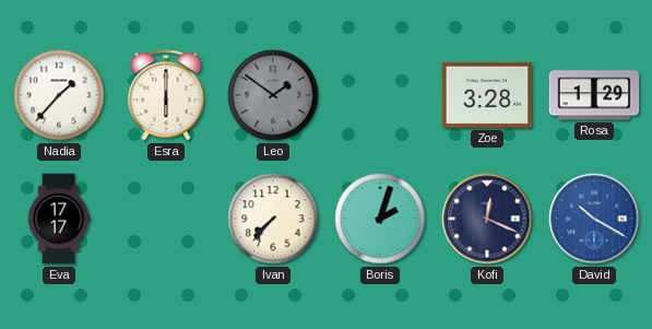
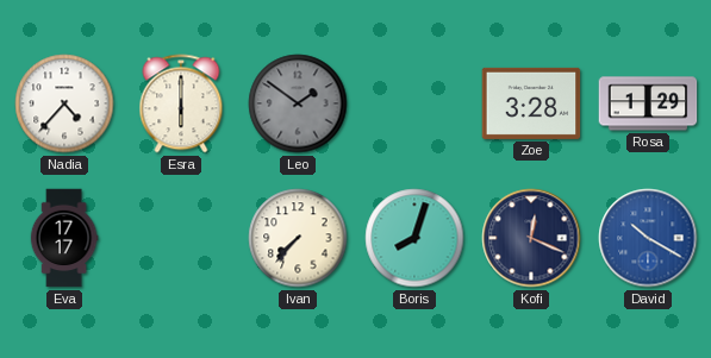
Nadia: 1:37 -> 4:37 (64, 103)
Boris: 2:03 -> 8:03 (414, 238)
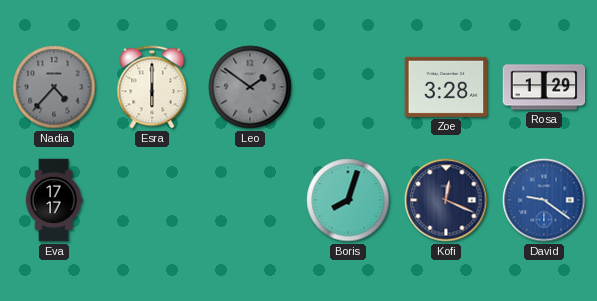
Nadia dial: white -> grey (54, 87)
Ivan: 7:37 -> none (298, 238)
David: 10:20 -> 9:21 (544, 200)
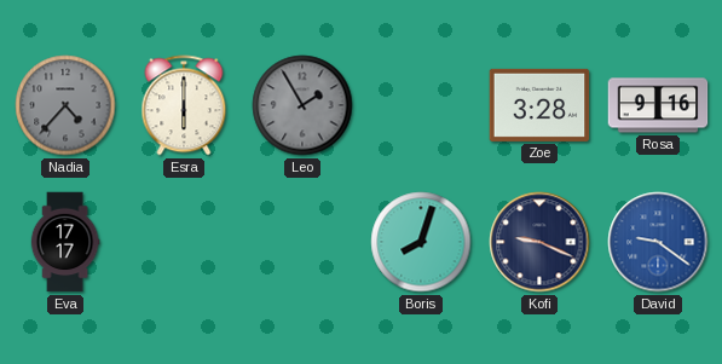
Leo: 1:51 -> 1:55 (302, 105)
Rosa: 1:29 -> 9:16 (658, 105)
Kofi: 12:19 -> 9:19 (539, 242)
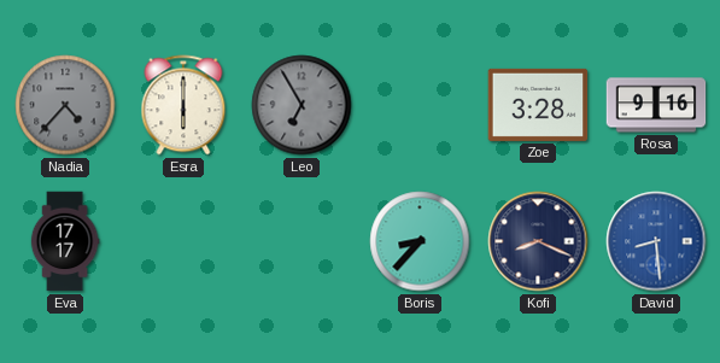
Leo: 1:55 -> 6:55 (302, 105)
Boris: 8:03 -> 8:37 (420, 241)
Kofi: 9:19 -> 8:19 (538, 241)
David: 9:21 -> 8:29 (656, 241)
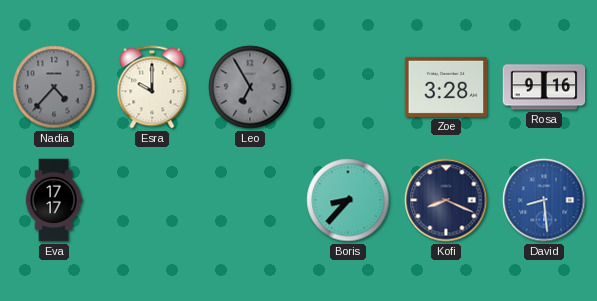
Esra: 6:00 -> 10:00 (152, 87)
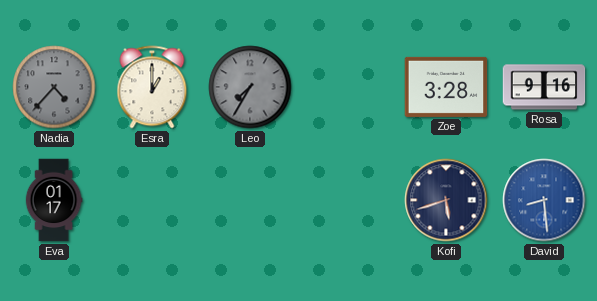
Esra: 10:00 -> 1:00 (152, 87)
Leo: 6:55 -> 7:35 (250, 87)
Eva: 17:17 -> 01:17 (54, 200)
Boris: 8:37 -> none (348, 200)
Kofi: 8:19 -> 5:42 (446, 200)
